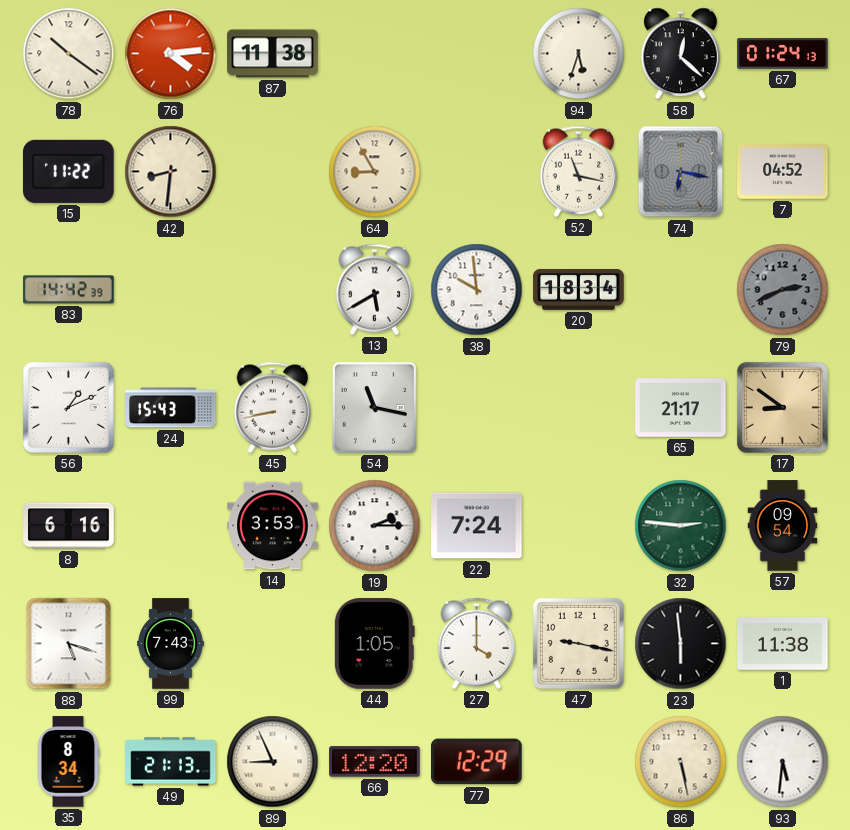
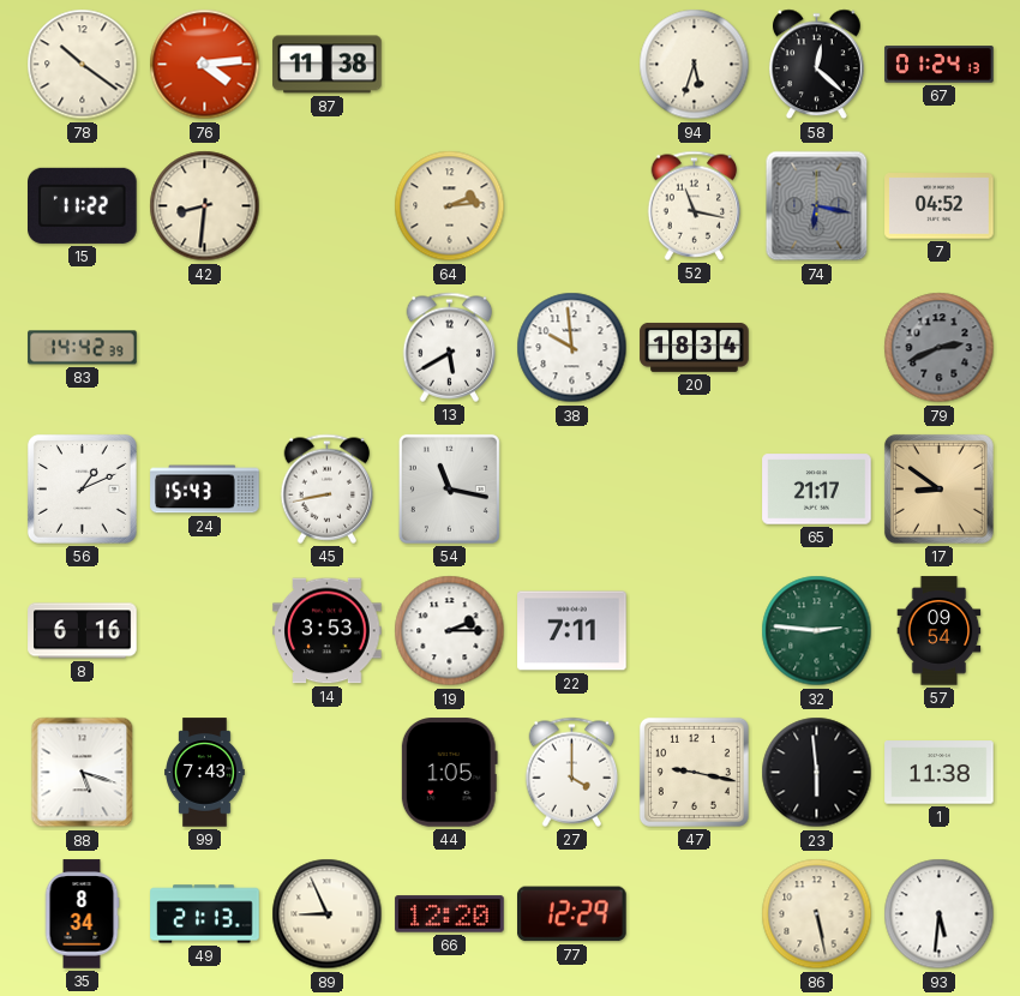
64: 8:55 -> 2:14 (450, 206)
22: 7:24 -> 7:11 (572, 631)
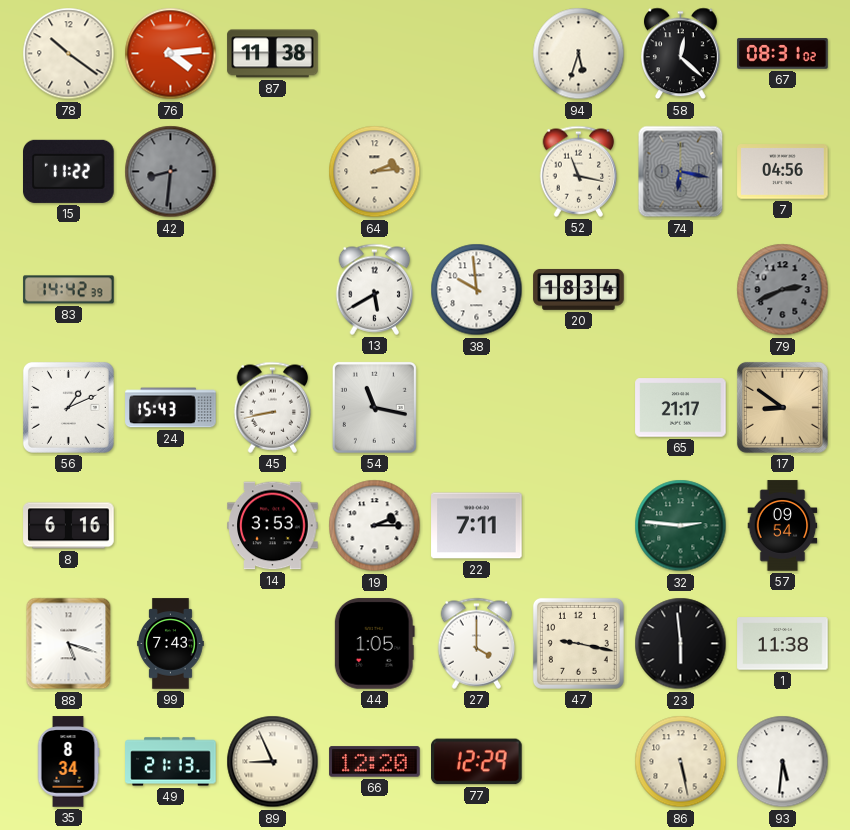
67: 01:24 -> 08:31 (783, 54)
42 dial: cream -> grey (171, 172)
7: 04:52 -> 04:56 (783, 172)
